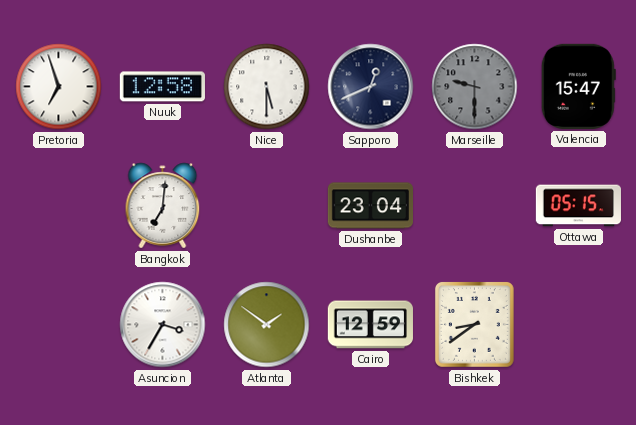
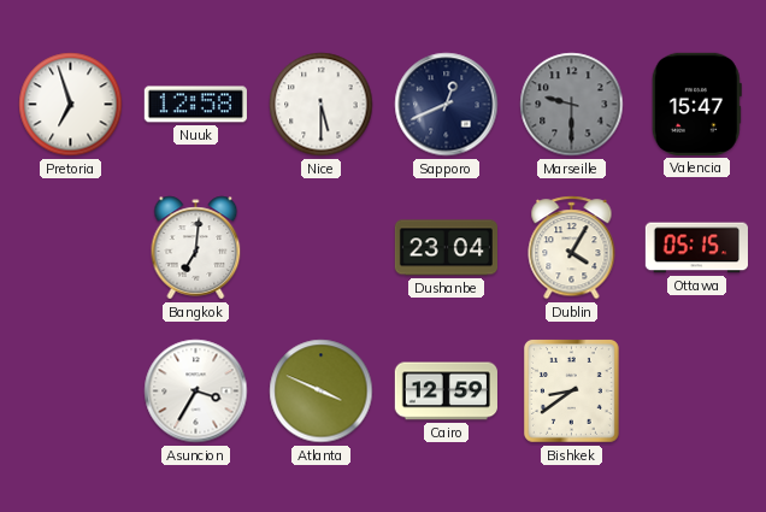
Dublin: none -> 4:05 (572, 248)
Atlanta: 1:51 -> 3:49 (322, 392)
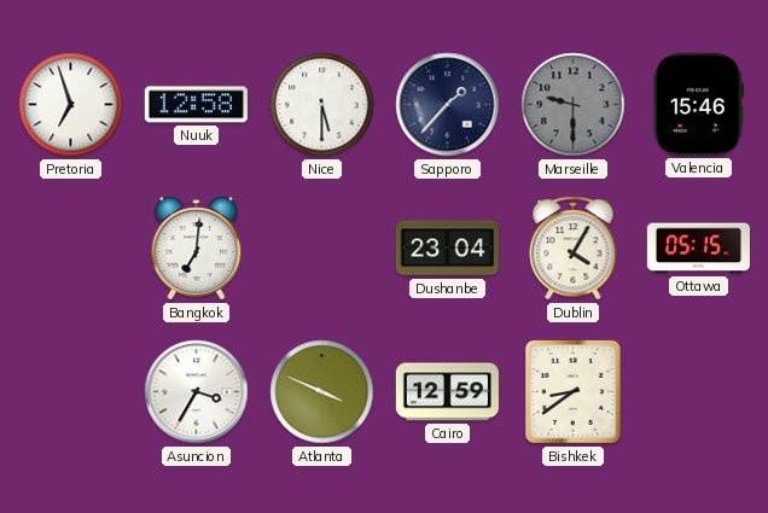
Sapporo: 12:41 -> 1:37 (448, 105)
Valencia: 15:47 -> 15:46 (698, 104)
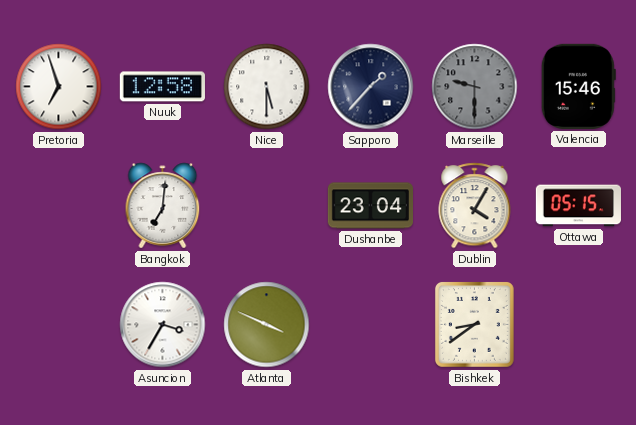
Cairo: 12:59 -> none (447, 392)
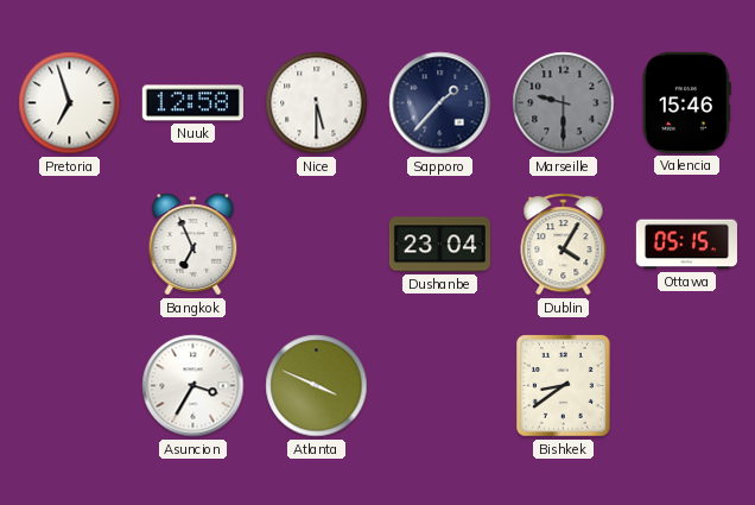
Bangkok: 7:01 -> 6:56 (193, 245)
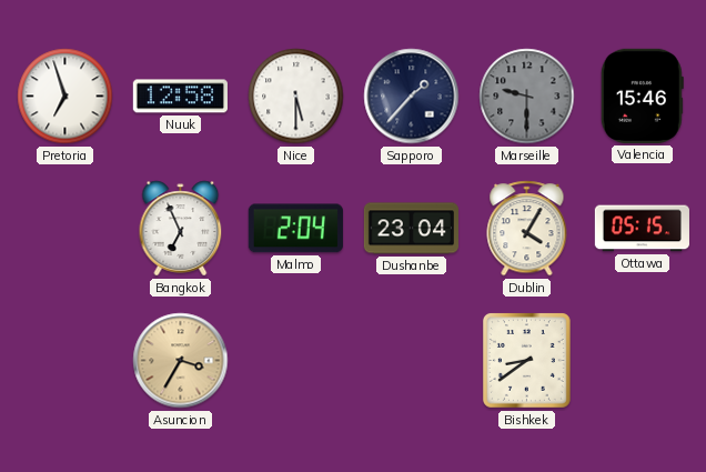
Malmo: none -> 2:04 (295, 229)
Asuncion dial: white -> champagne (181, 361)
Atlanta: 3:49 -> none (317, 386)
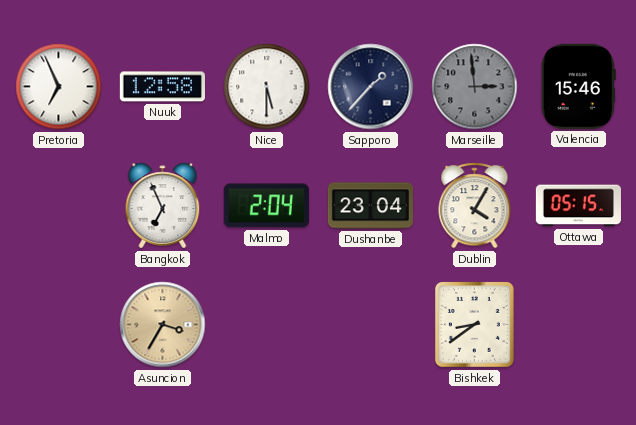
Pretoria: 6:57 -> 6:56 (59, 87)
Marseille: 9:30 -> 2:59 (475, 87)
